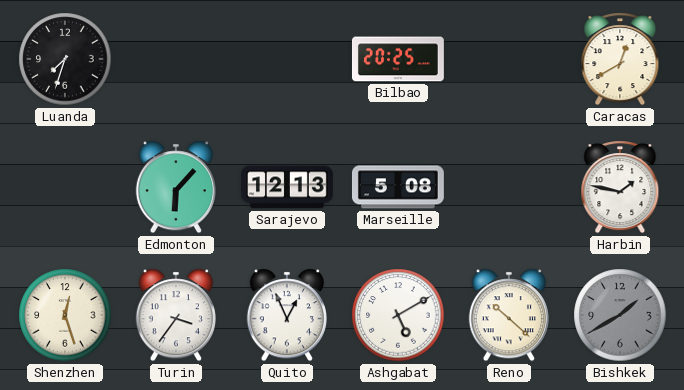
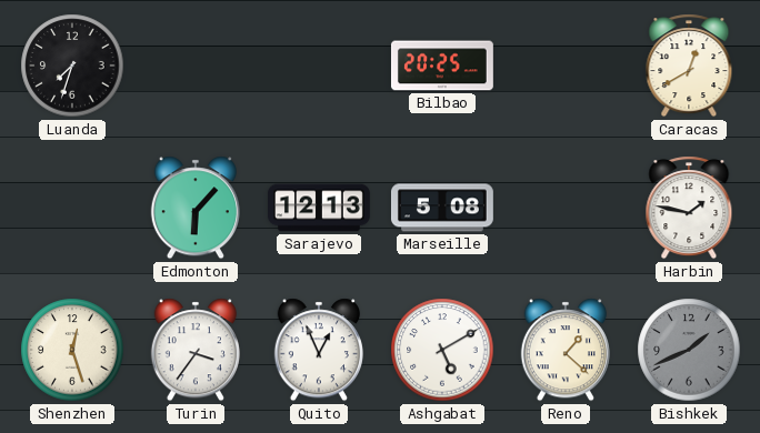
Reno: 10:22 -> 1:22 (566, 350)
Bishkek: 1:40 -> 1:41 (689, 350)
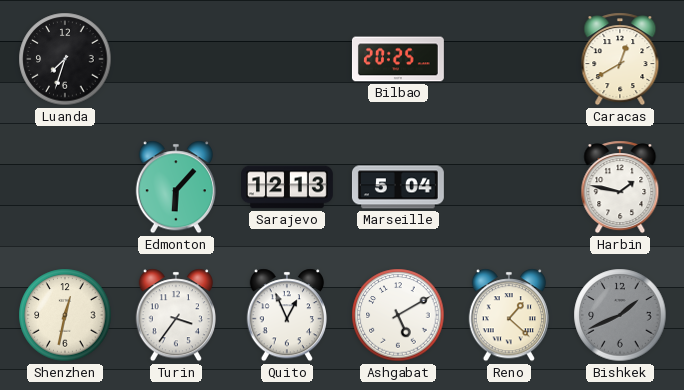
Marseille: 5:08 -> 5:04 (398, 187)
Shenzhen: 12:27 -> 12:32 (65, 315)
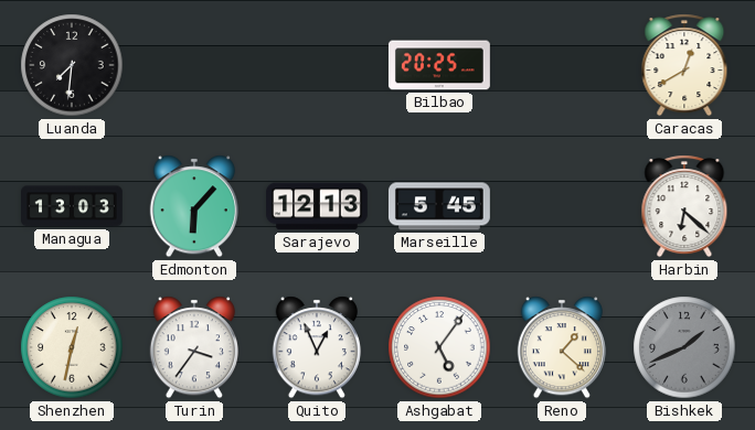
Luanda: 7:33 -> 7:31 (72, 65)
Managua: none -> 13:03 (73, 206)
Marseille: 5:04 -> 5:45 (439, 206)
Harbin: 1:47 -> 6:22 (684, 206)
Ashgabat: 5:10 -> 5:06 (439, 347)
